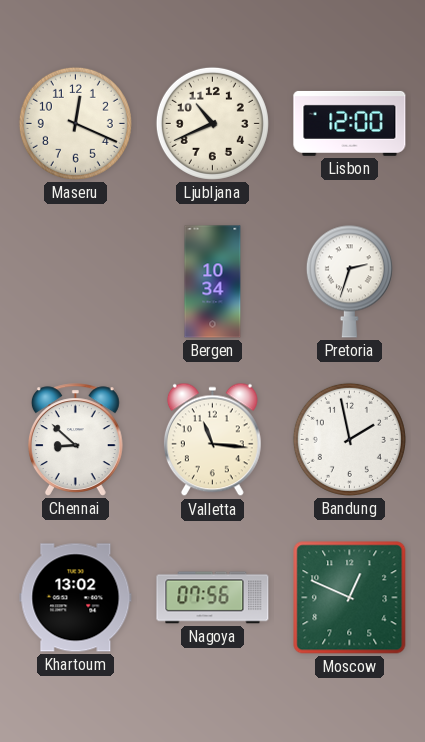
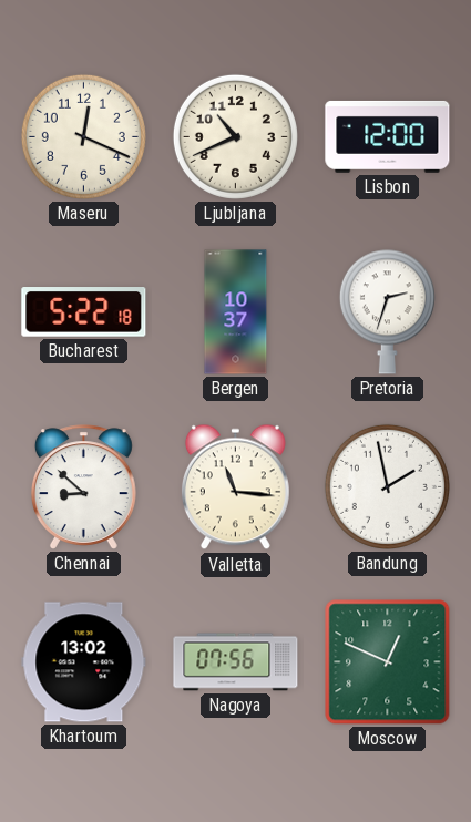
Bucharest: none -> 5:22 (84, 312)
Bergen: 10:34 -> 10:37 (236, 312)
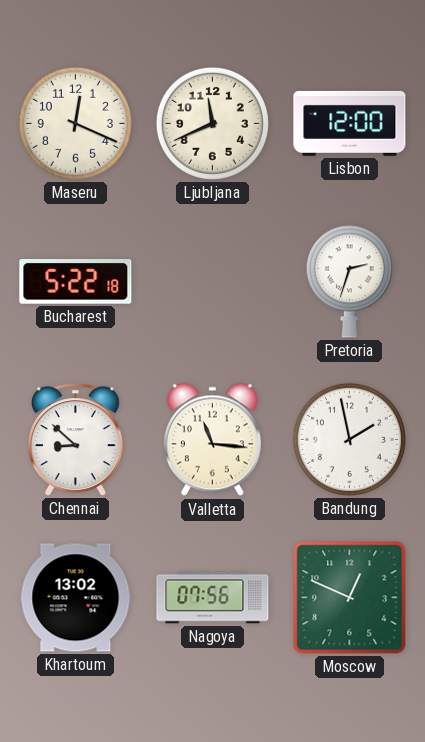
Ljubljana: 10:41 -> 11:41 (212, 123)
Bergen: 10:37 -> none (236, 312)
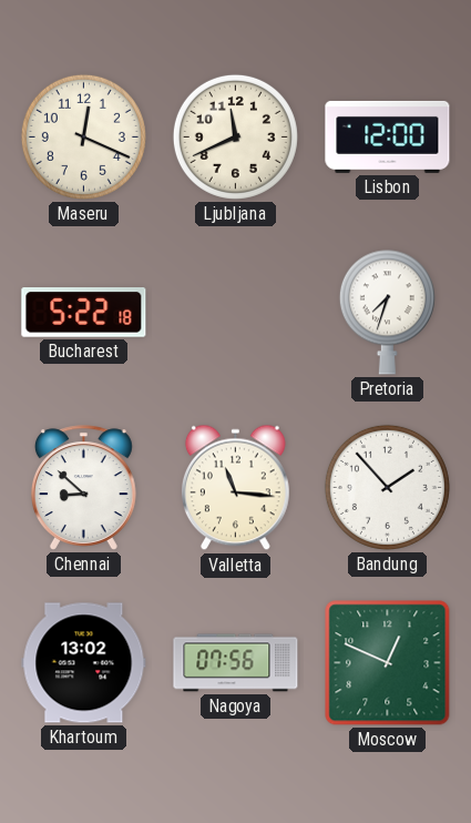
Pretoria: 2:33 -> 7:33 (387, 312)
Bandung: 1:58 -> 1:53 (387, 487)
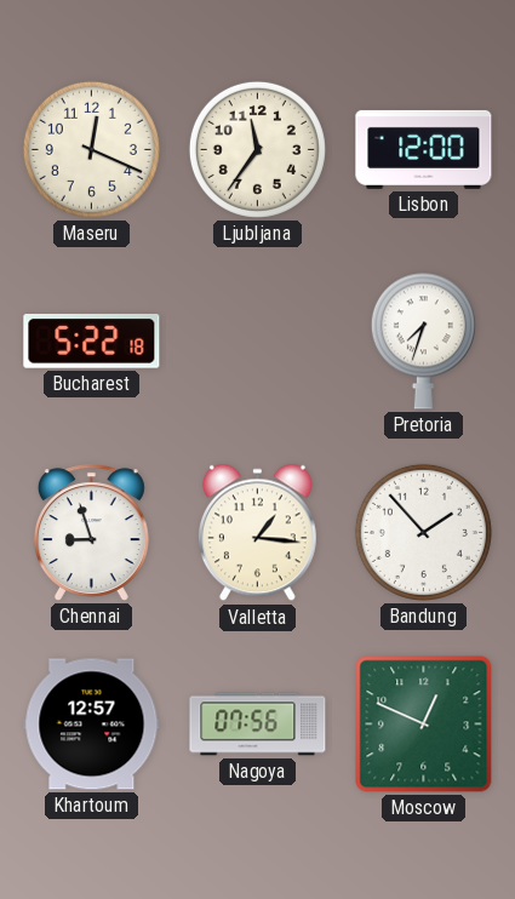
Ljubljana: 11:41 -> 11:36 (257, 149)
Chennai: 8:52 -> 8:57 (91, 533)
Valletta: 11:16 -> 1:16 (257, 533)
Khartoum: 13:02 -> 12:57 (92, 725)
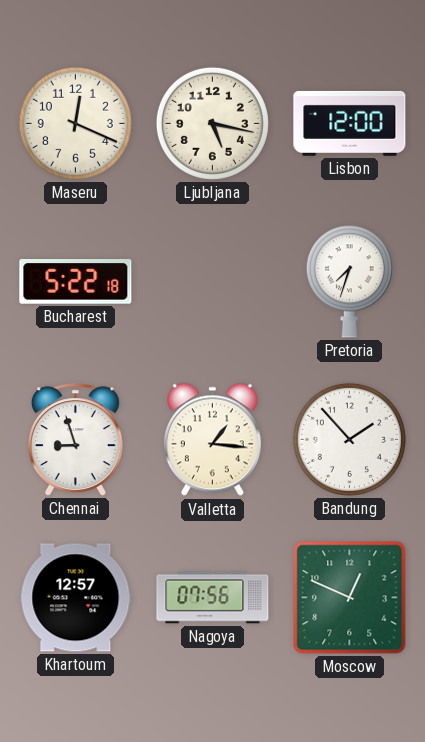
Ljubljana: 11:36 -> 5:17 (212, 123)
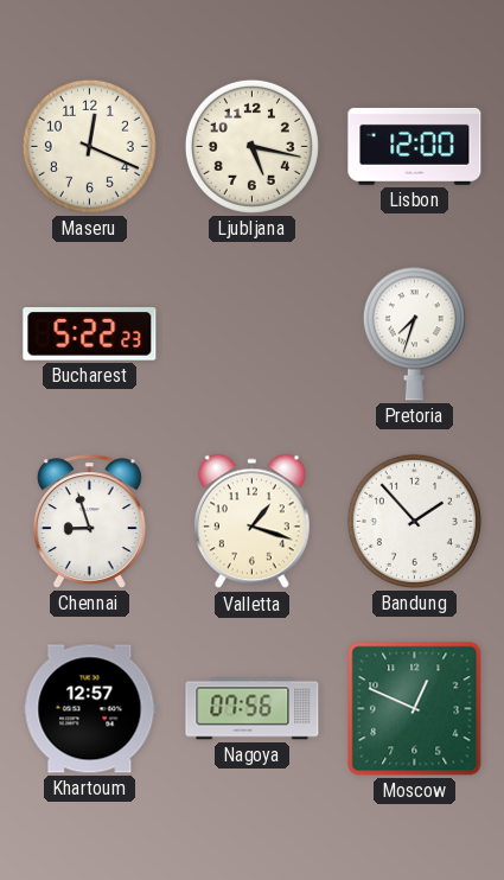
Bucharest: 5:22:18 -> 5:22:23 (90, 334)
Valletta: 1:16 -> 1:18 (251, 522)
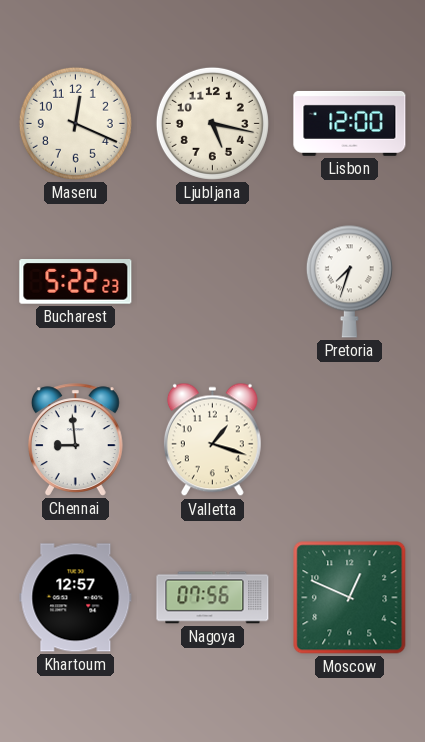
Chennai: 8:57 -> 8:59 (75, 440)
Bandung: 1:53 -> none (414, 521)
